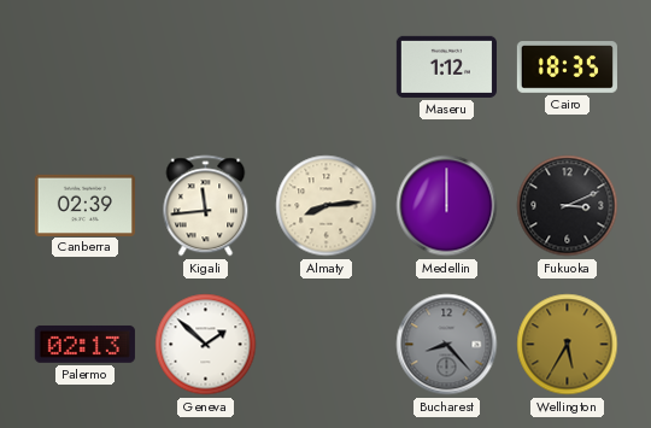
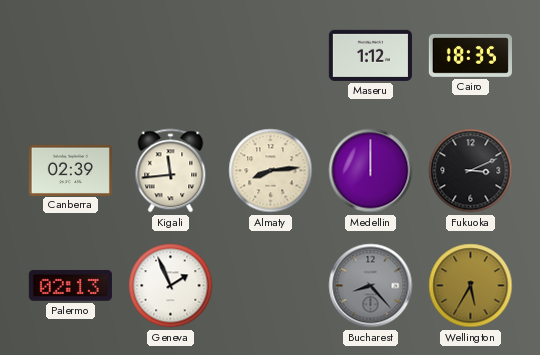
Geneva: 1:52 -> 1:56 (171, 286)
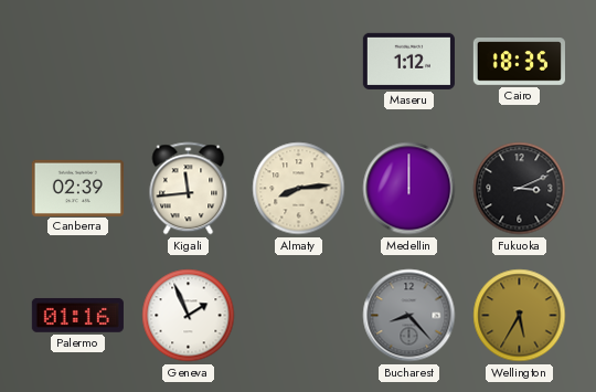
Palermo: 02:13 -> 01:16 (77, 315)
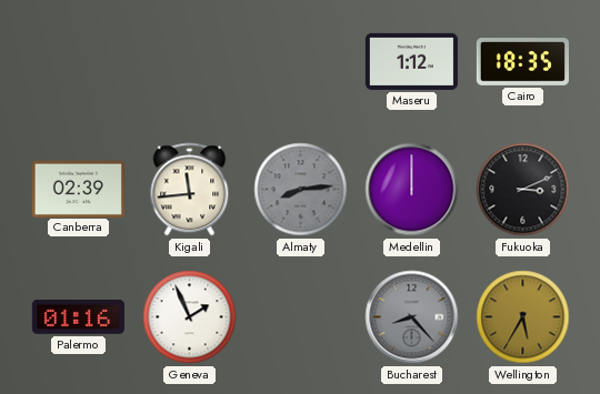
Almaty dial: cream -> grey (301, 190)
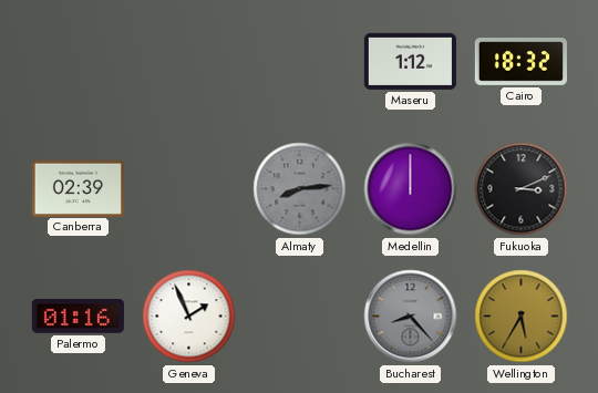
Cairo: 18:35 -> 18:32 (520, 62)
Kigali: 11:44 -> none (190, 190)
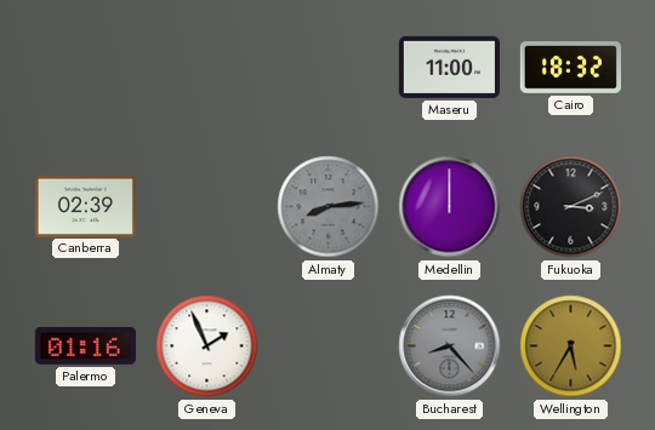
Maseru: 1:12 -> 11:00 (449, 67)
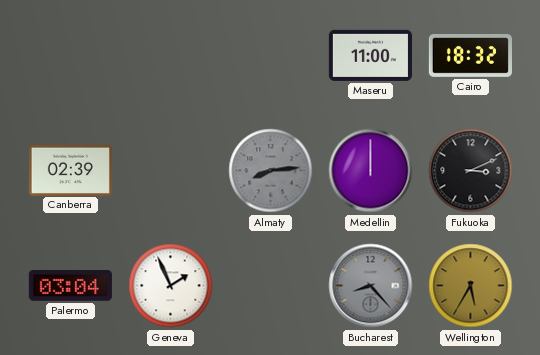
Palermo: 01:16 -> 03:04 (70, 285)
